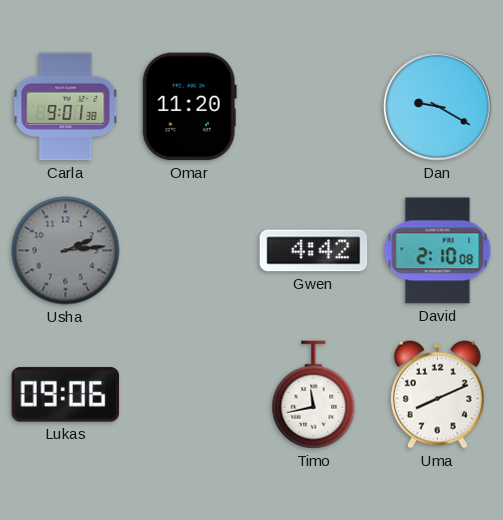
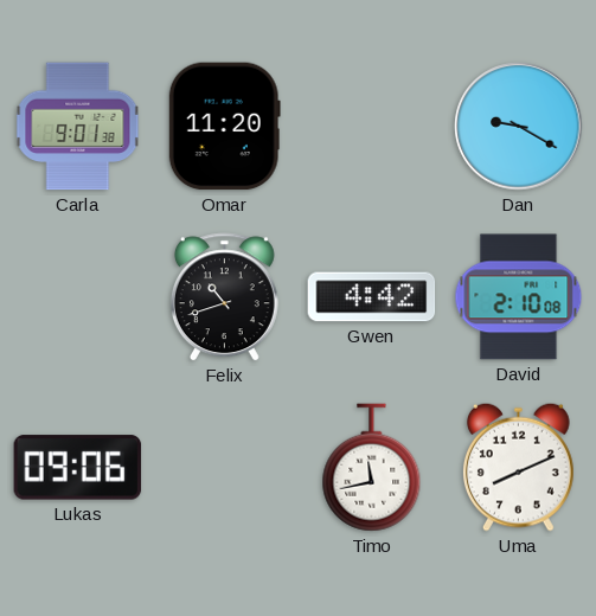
Usha: 2:14 -> none (66, 251)
Felix: none -> 10:42 (224, 297)
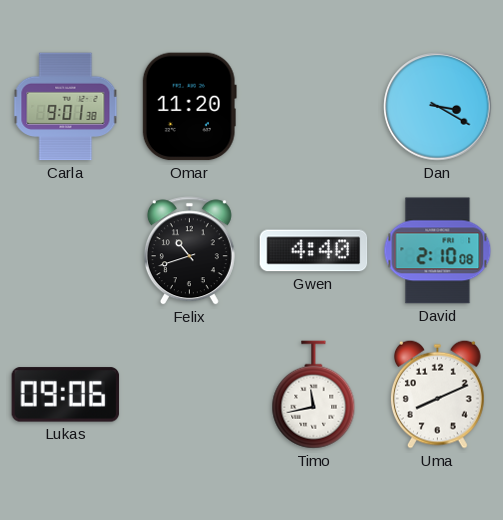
Dan: 9:20 -> 3:20 (438, 107)
Gwen: 4:42 -> 4:40 (314, 251)
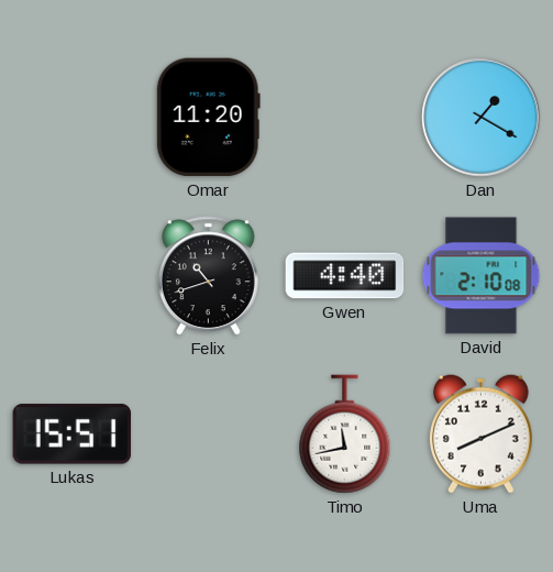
Carla: 9:01 -> none (66, 107)
Dan: 3:20 -> 1:20 (482, 118)
Lukas: 09:06 -> 15:51 (73, 435)
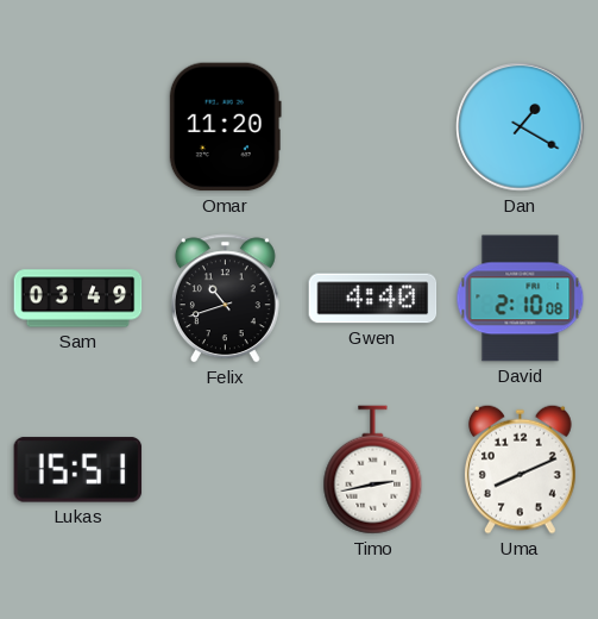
Sam: none -> 03:49 (78, 299)
Timo: 11:43 -> 2:43 (373, 470)
